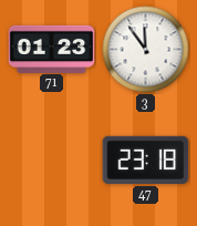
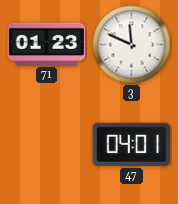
3: 11:54 -> 11:49 (132, 45)
47: 23:18 -> 04:01 (132, 144)
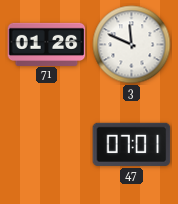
71: 01:23 -> 01:26 (47, 44)
47: 04:01 -> 07:01 (132, 144)
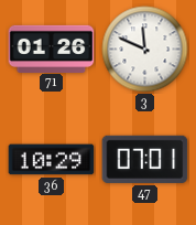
36: none -> 10:29 (52, 160)
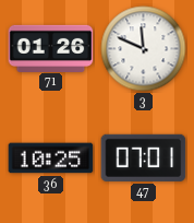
36: 10:29 -> 10:25 (51, 159)
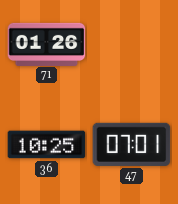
3: 11:49 -> none (144, 49)
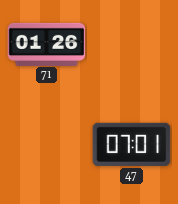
36: 10:25 -> none (47, 145)
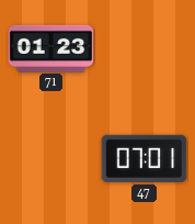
71: 01:26 -> 01:23 (51, 48)
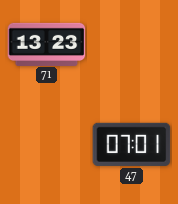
71: 01:23 -> 13:23 (47, 44)
